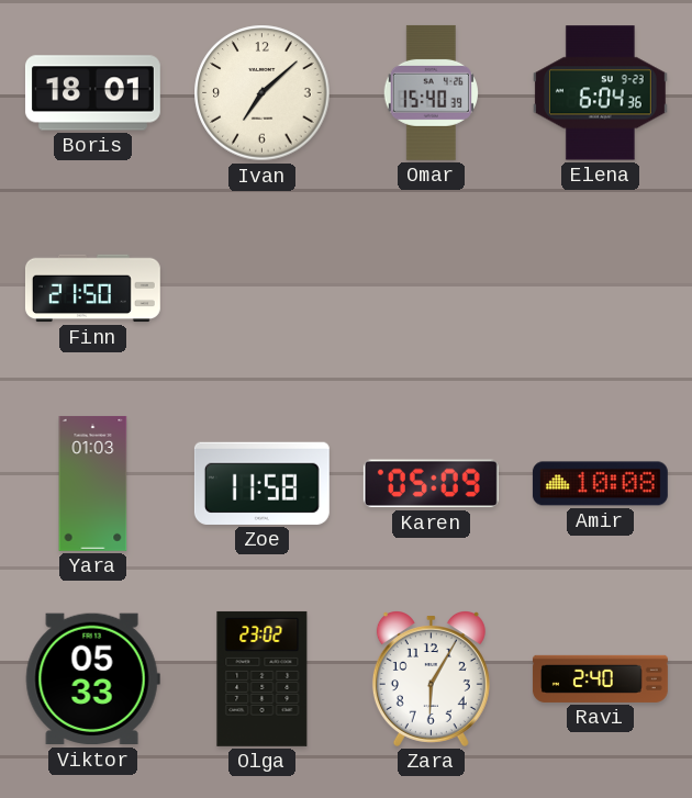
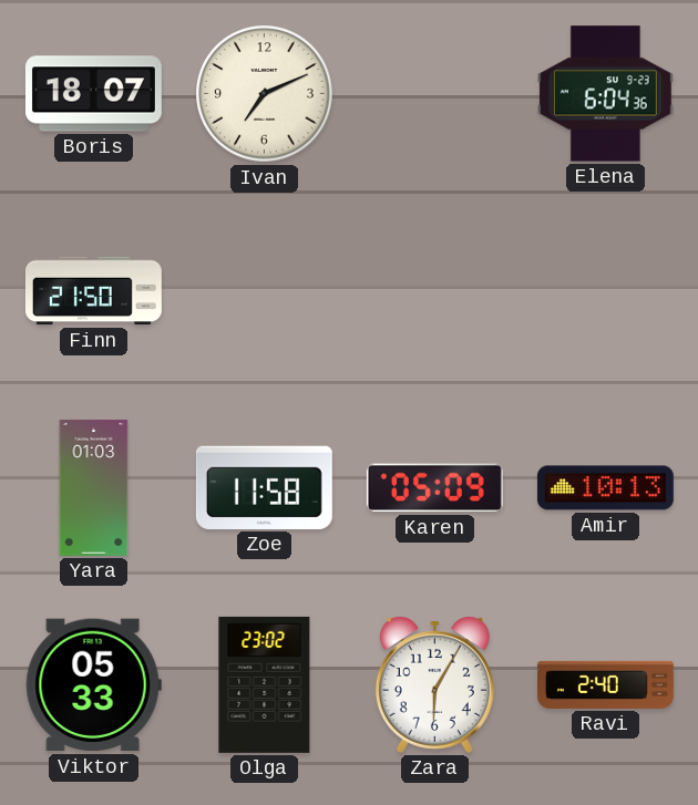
Boris: 18:01 -> 18:07 (93, 94)
Ivan: 7:08 -> 7:11 (265, 94)
Omar: 15:40 -> none (431, 92)
Amir: 10:08 -> 10:13 (605, 488)
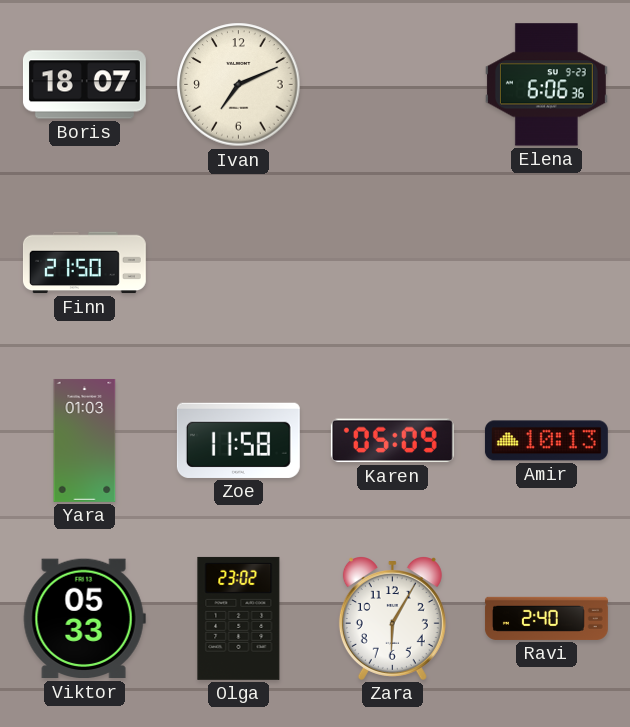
Elena: 6:04 -> 6:06 (546, 85)
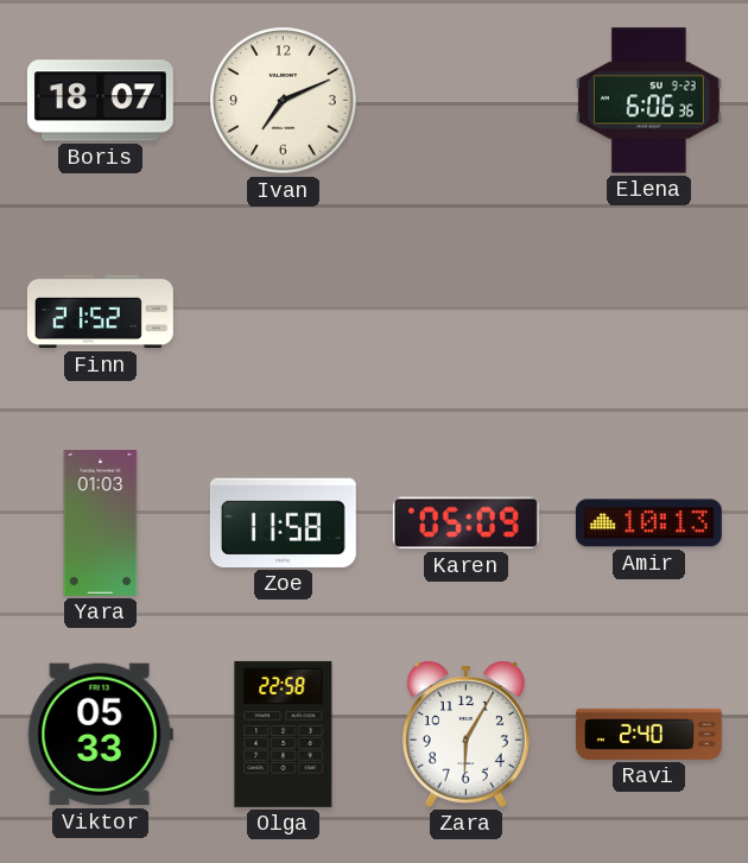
Finn: 21:50 -> 21:52 (100, 312)
Olga: 23:02 -> 22:58 (284, 734)
